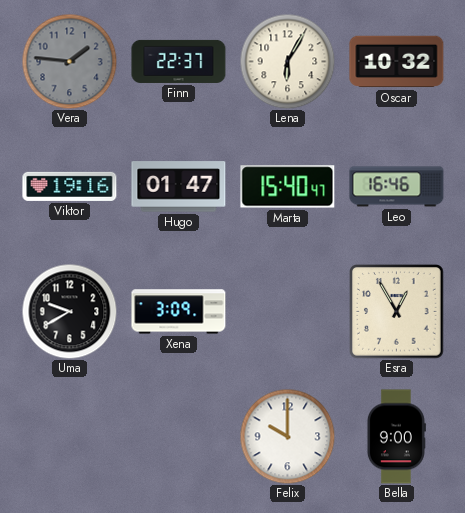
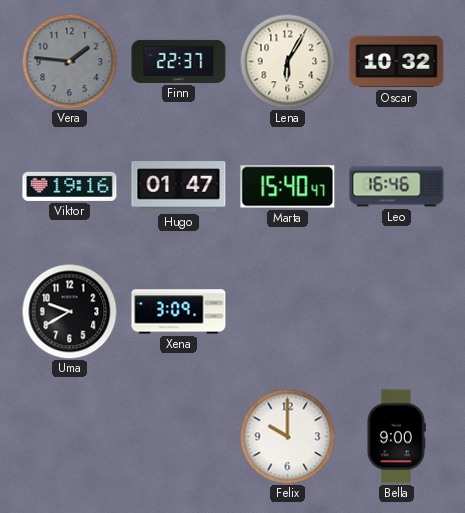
Esra: 12:55 -> none (397, 312)
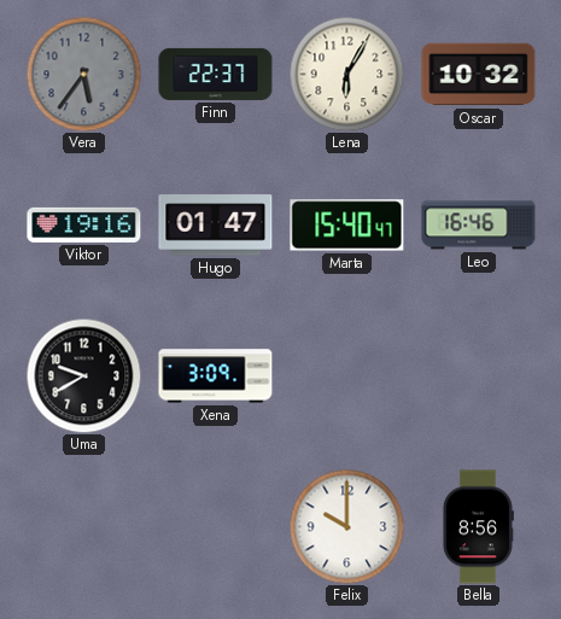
Vera: 1:46 -> 5:36 (83, 74)
Bella: 9:00 -> 8:56 (478, 527)
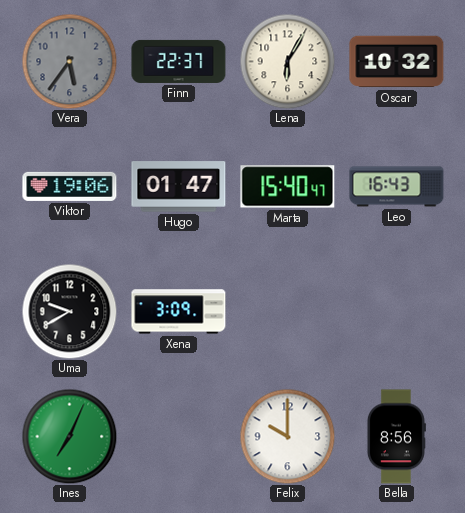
Viktor: 19:16 -> 19:06 (70, 186)
Leo: 16:46 -> 16:43 (397, 187)
Ines: none -> 7:04 (69, 436)
